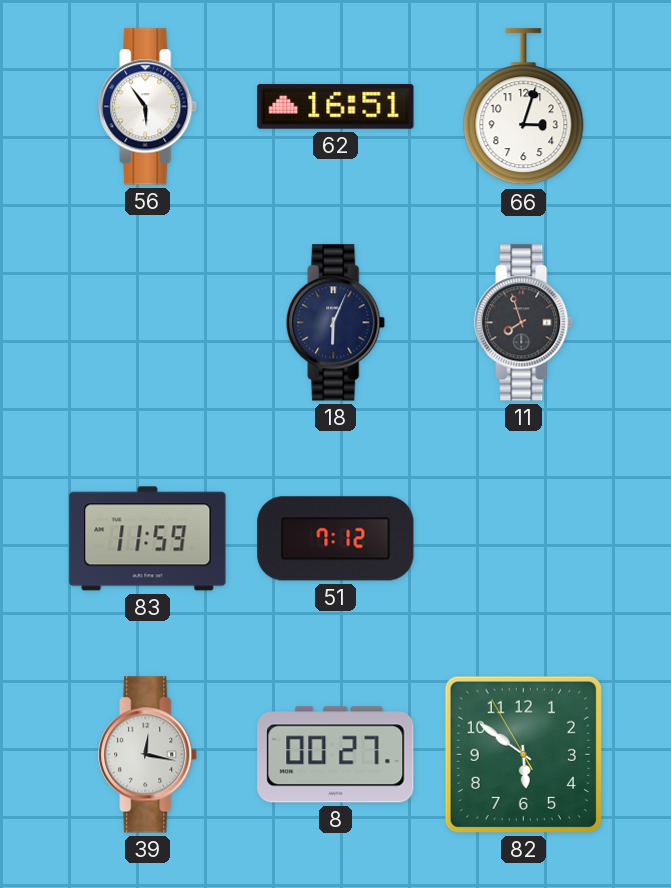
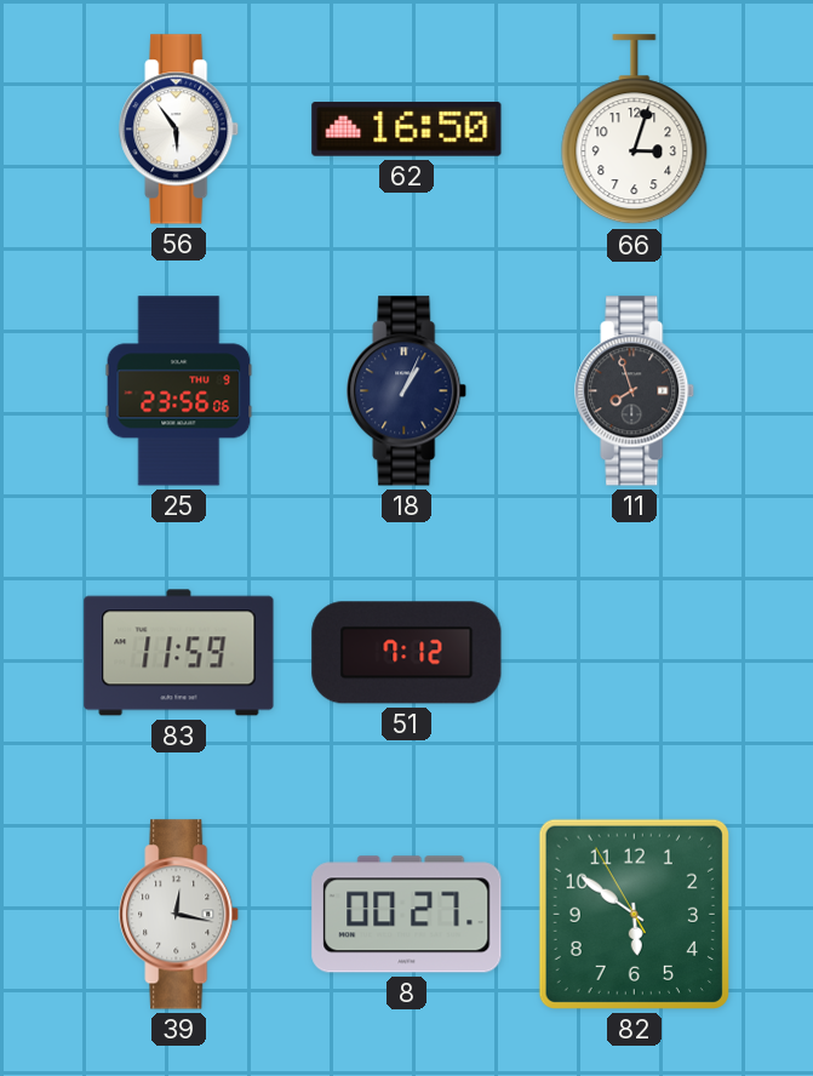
62: 16:51 -> 16:50 (407, 128)
25: none -> 23:56 (179, 391)
18: 6:04 -> 1:04 (407, 391)
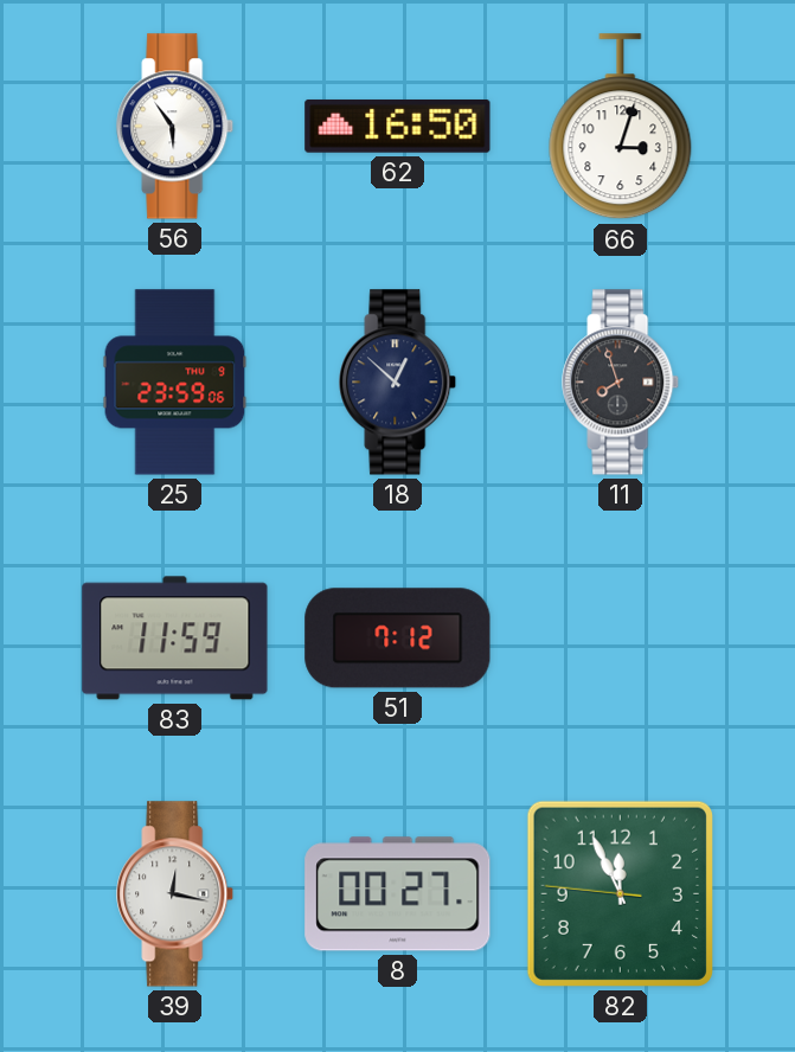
25: 23:56 -> 23:59 (175, 383)
18: 1:04 -> 12:52 (398, 383)
82: 5:50 -> 11:55 (620, 893)
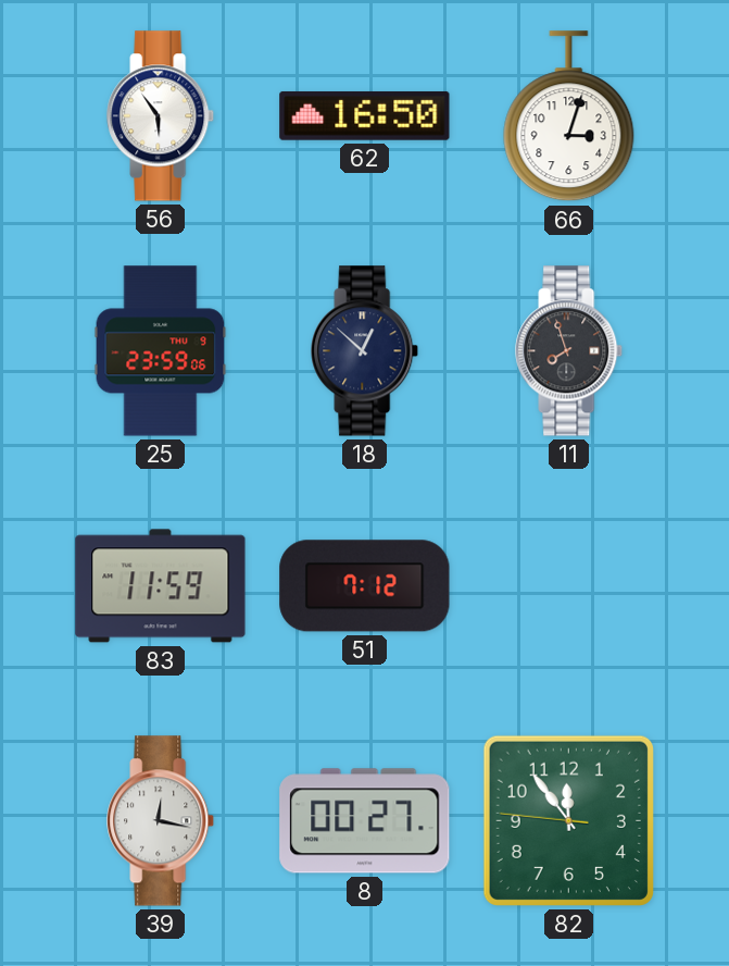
82: 11:55 -> 11:53 (568, 820)
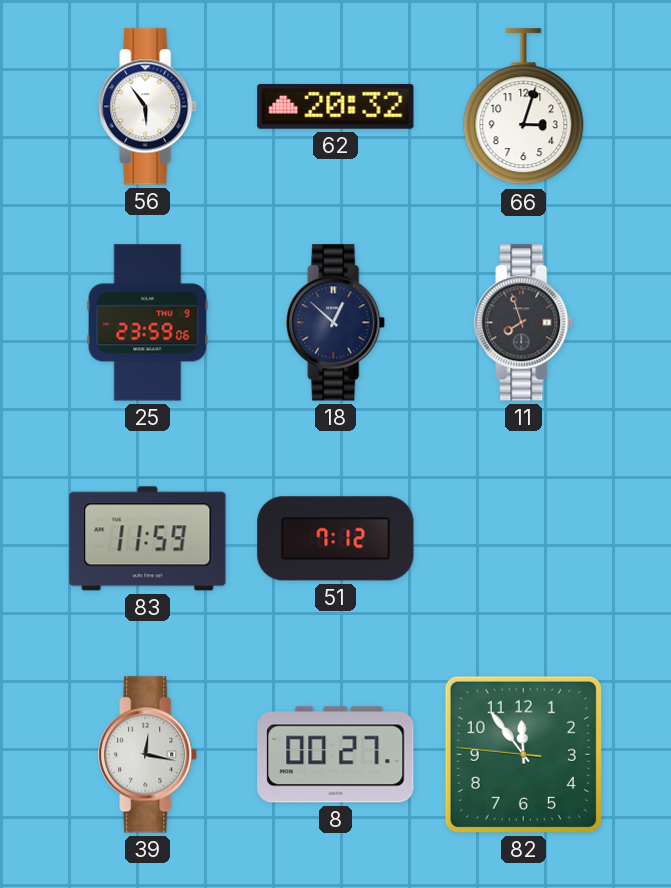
62: 16:50 -> 20:32 (336, 106)
